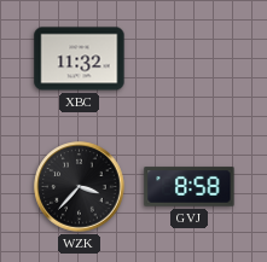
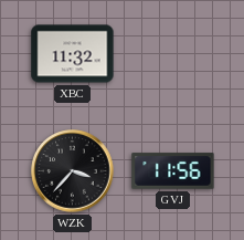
GVJ: 8:58 -> 11:56 (173, 171)
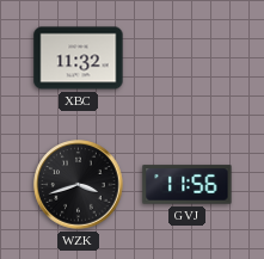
WZK: 3:37 -> 3:42 (79, 185)
